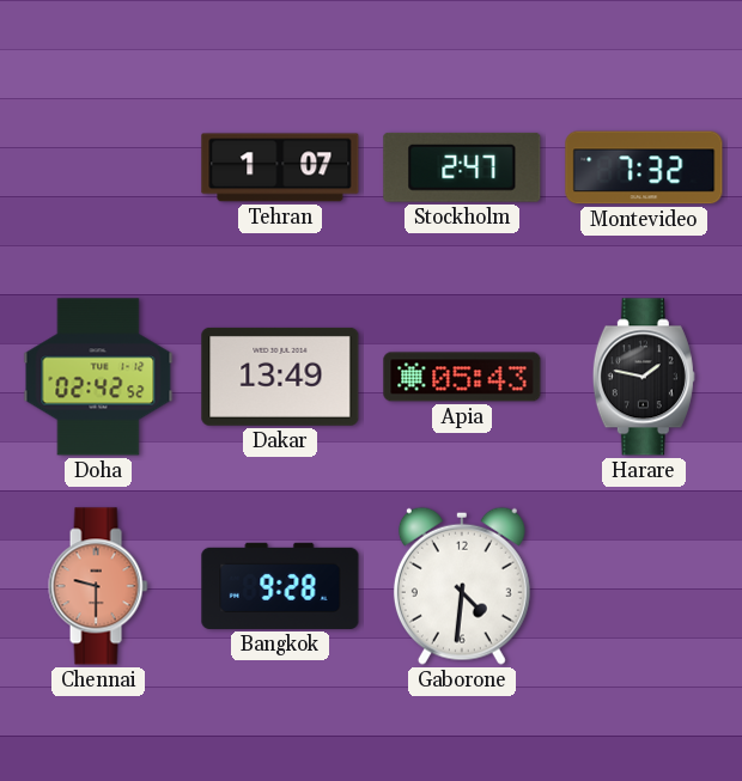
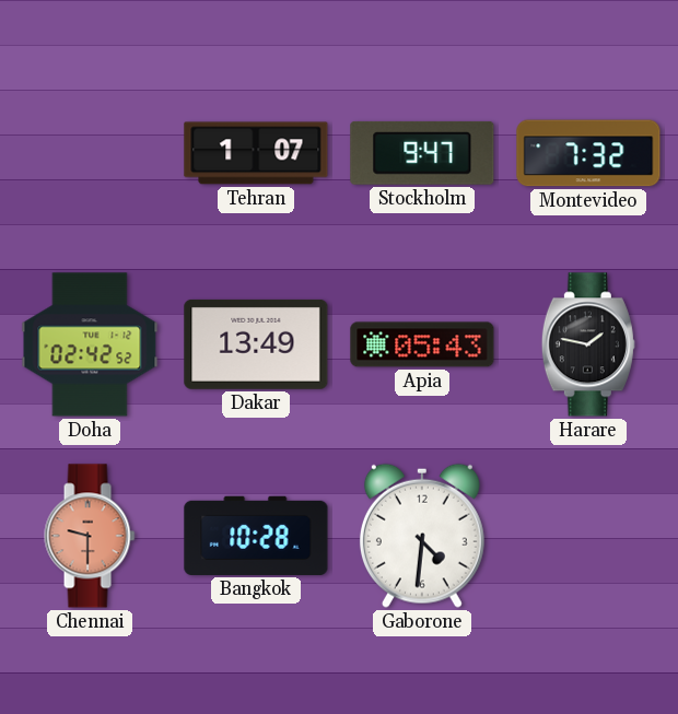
Stockholm: 2:47 -> 9:47 (422, 153)
Bangkok: 9:28 -> 10:28 (256, 536)
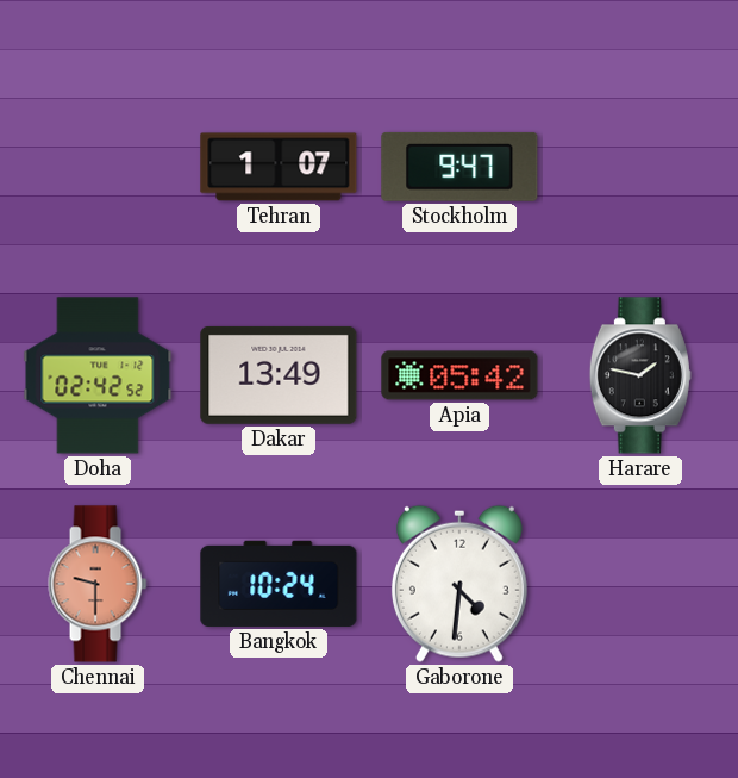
Montevideo: 7:32 -> none (588, 153)
Apia: 05:43 -> 05:42 (459, 375)
Bangkok: 10:28 -> 10:24 (279, 584)
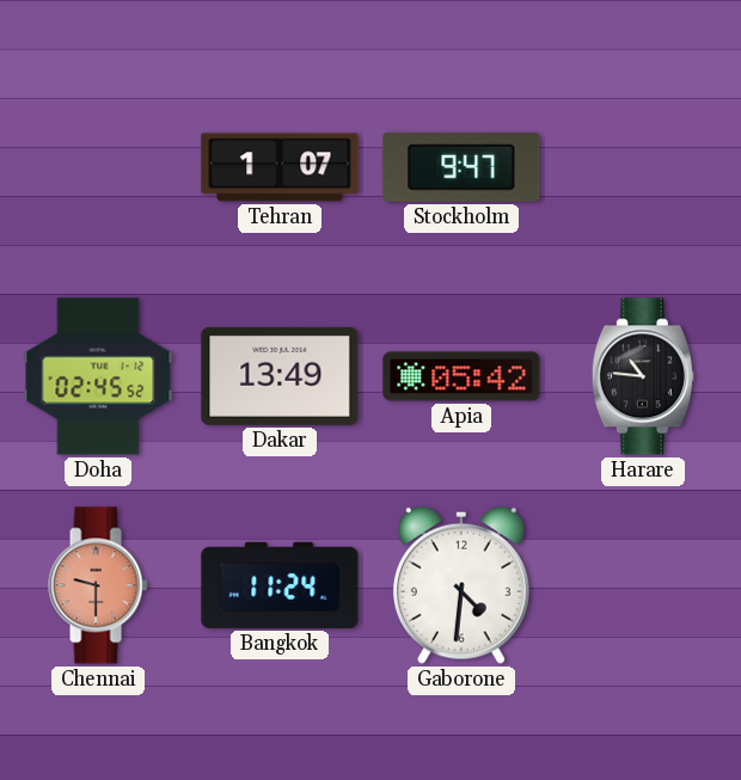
Doha: 02:42 -> 02:45 (98, 376)
Harare: 1:47 -> 10:46 (643, 376)
Bangkok: 10:24 -> 11:24 (280, 585)
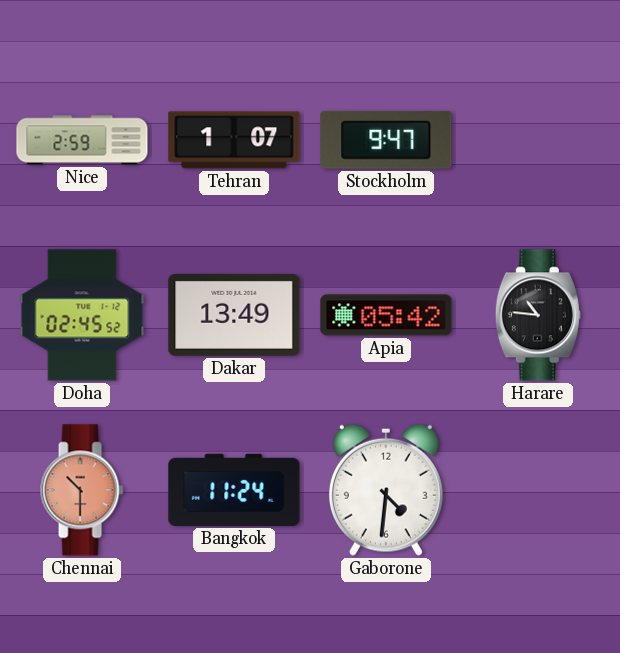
Nice: none -> 2:59 (82, 140)
Chennai: 9:30 -> 10:30 (82, 490)
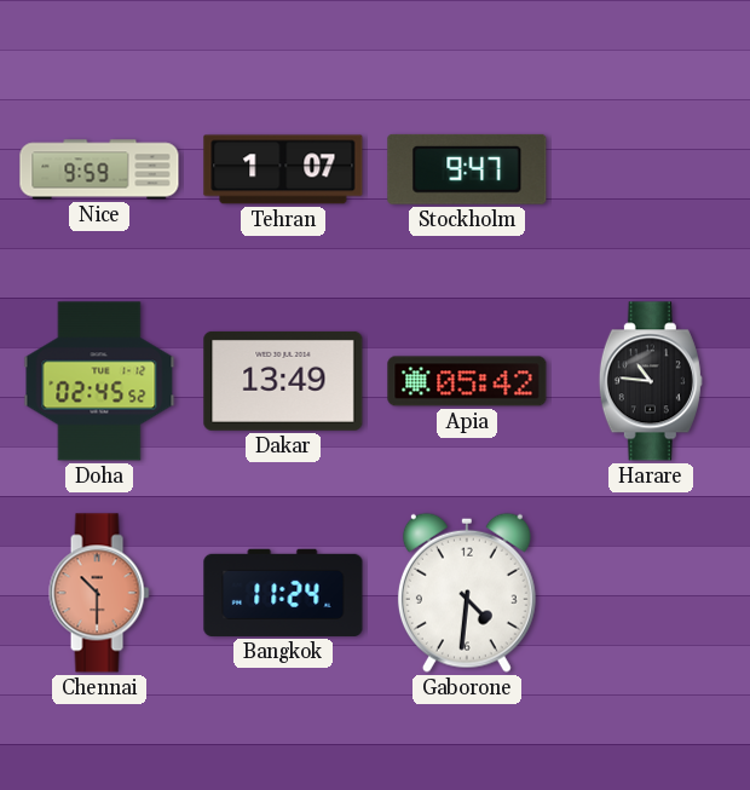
Nice: 2:59 -> 9:59 (99, 169)
